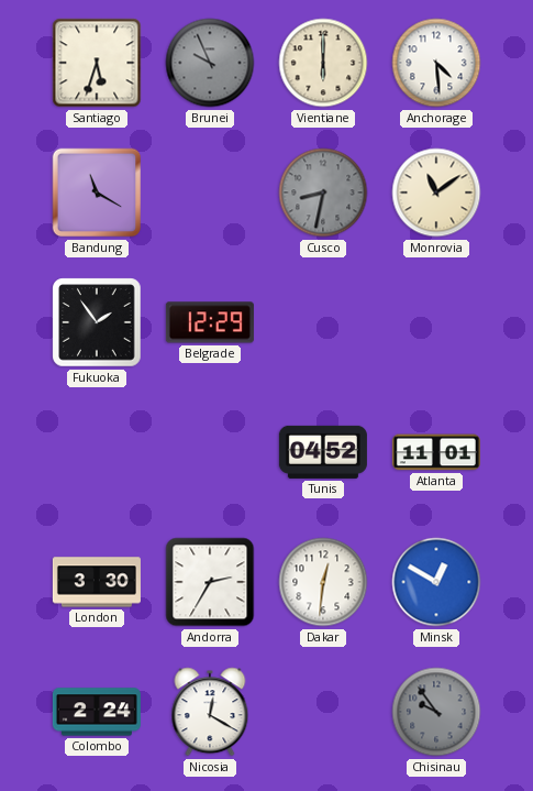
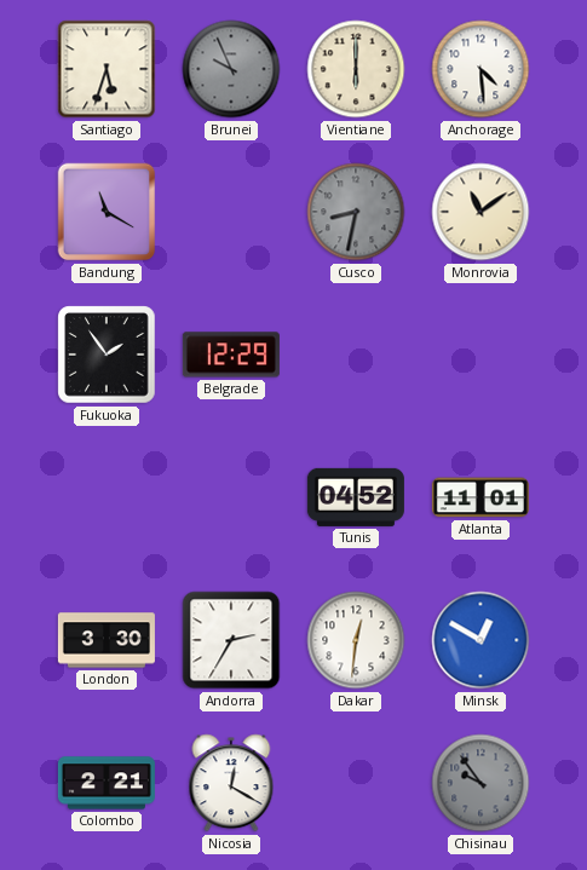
Colombo: 2:24 -> 2:21 (107, 783)
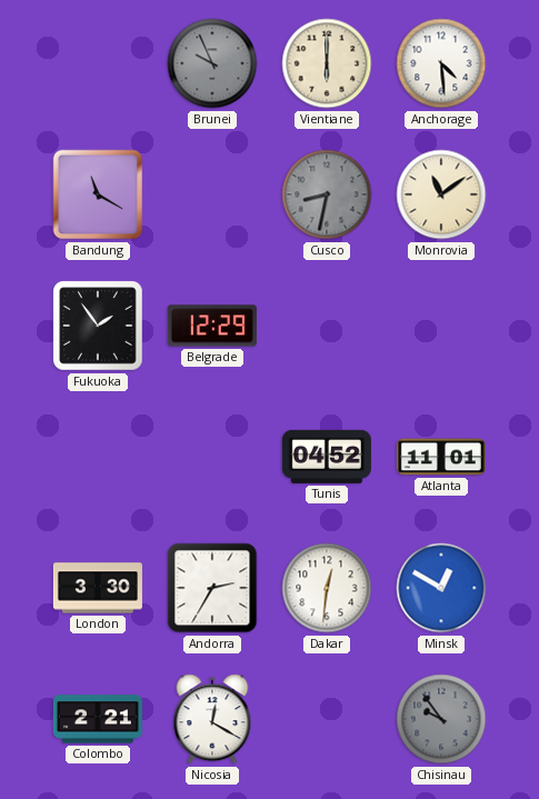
Santiago: 5:33 -> none (107, 69)
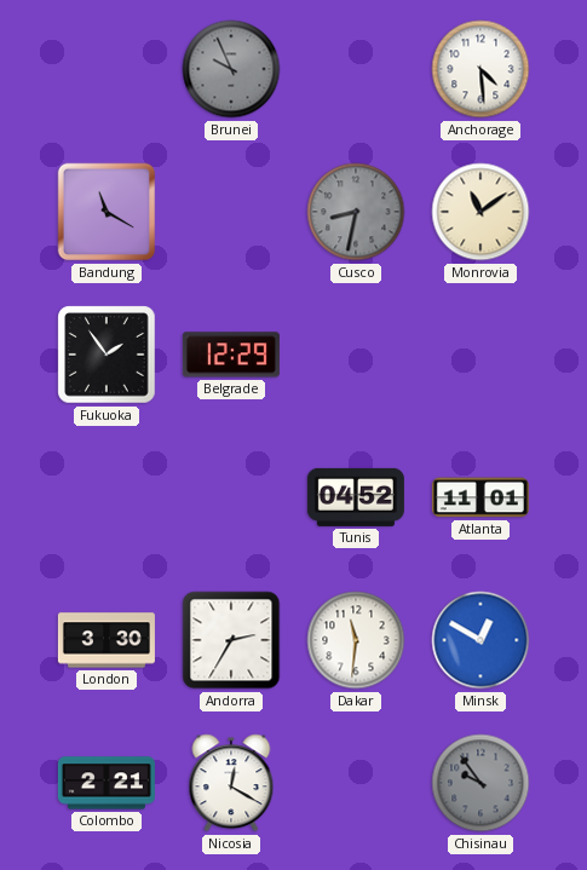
Vientiane: 6:00 -> none (327, 63)
Dakar: 12:31 -> 11:31 (356, 640)
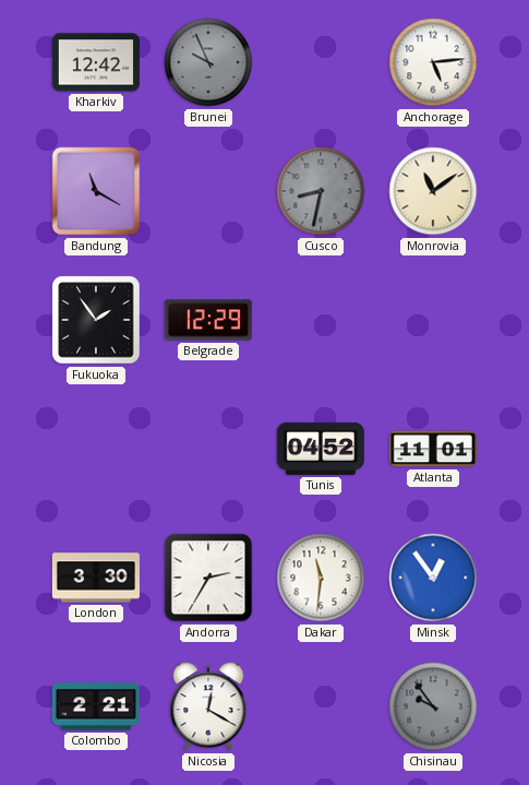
Kharkiv: none -> 12:42 (96, 62)
Anchorage: 4:29 -> 5:14 (433, 62)
Minsk: 12:50 -> 12:54 (433, 578)
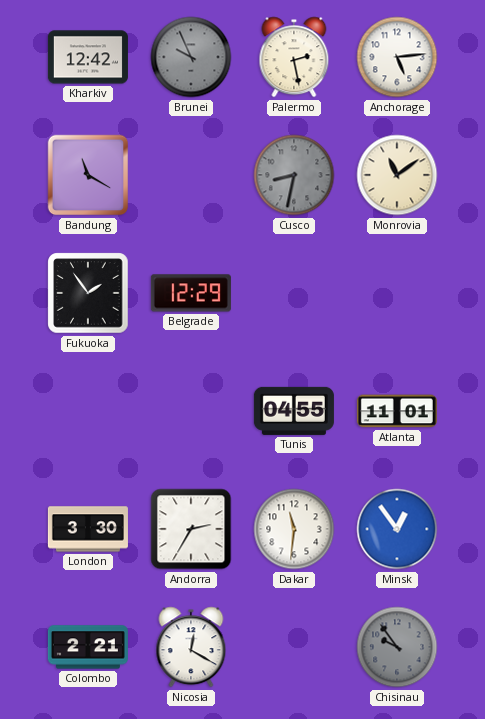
Palermo: none -> 2:28 (294, 57)
Tunis: 04:52 -> 04:55 (294, 411)
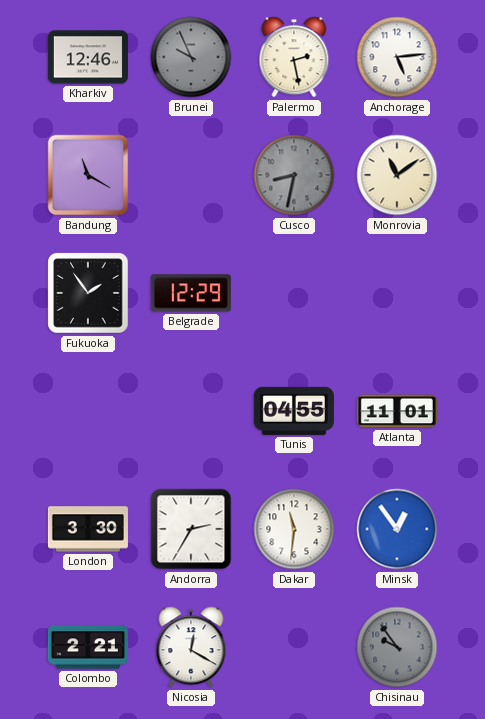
Kharkiv: 12:42 -> 12:46 (88, 57)
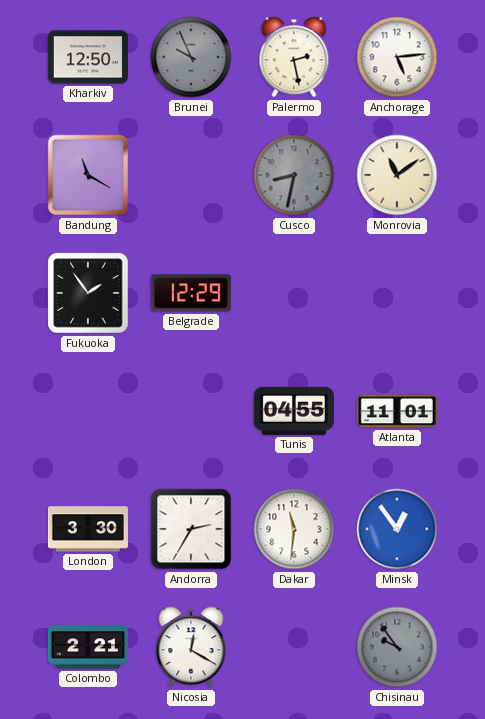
Kharkiv: 12:46 -> 12:50 (88, 57)
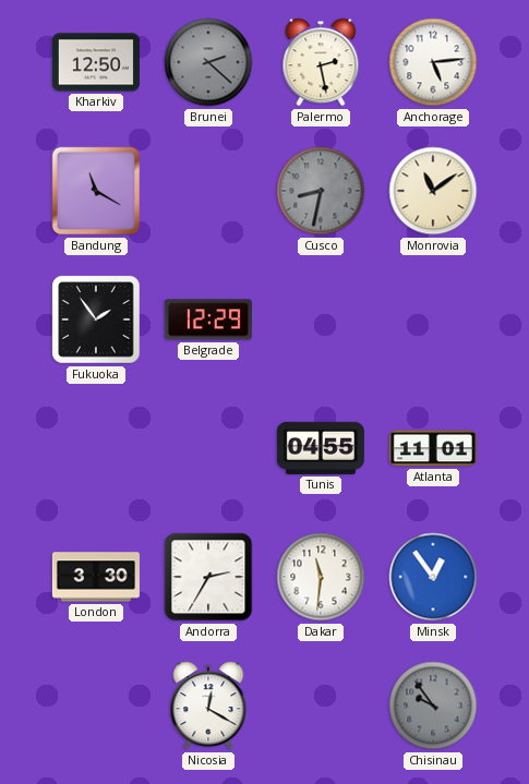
Brunei: 9:56 -> 2:22 (208, 62)
Colombo: 2:21 -> none (88, 647)
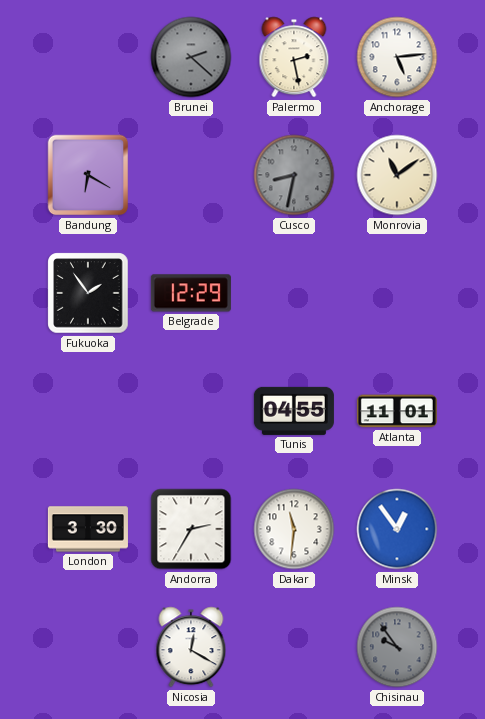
Kharkiv: 12:50 -> none (96, 62)
Bandung: 11:20 -> 6:20 (88, 175)
